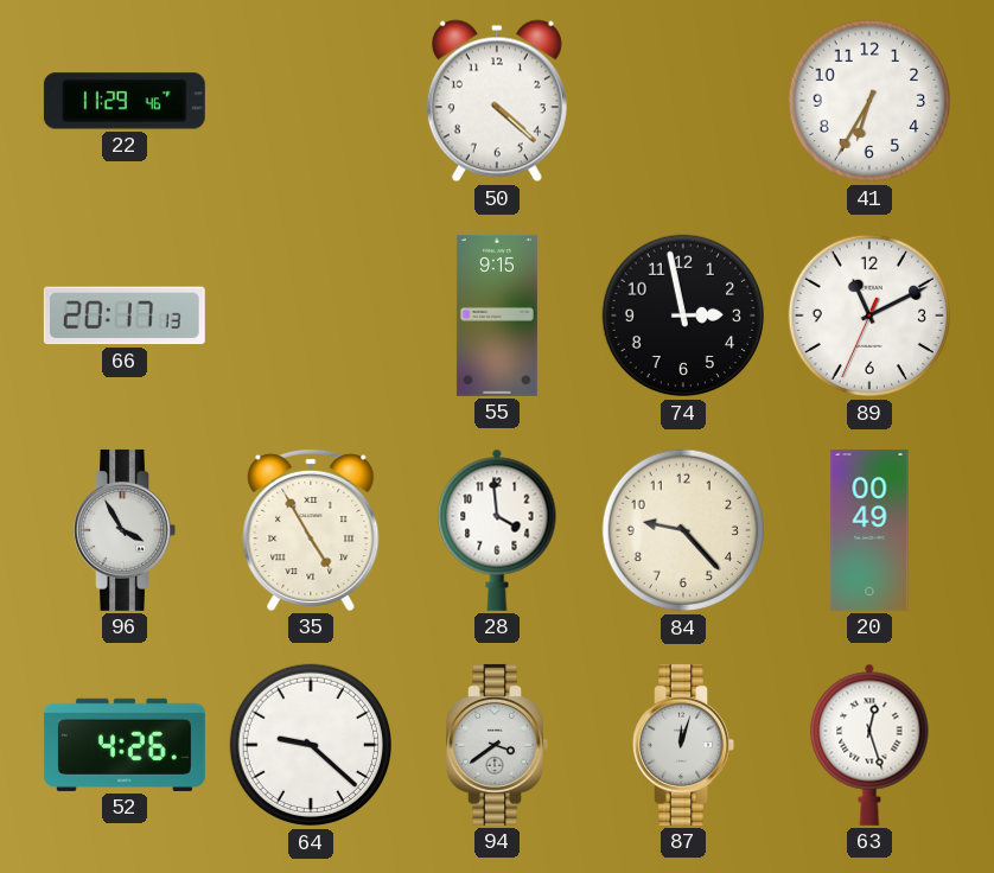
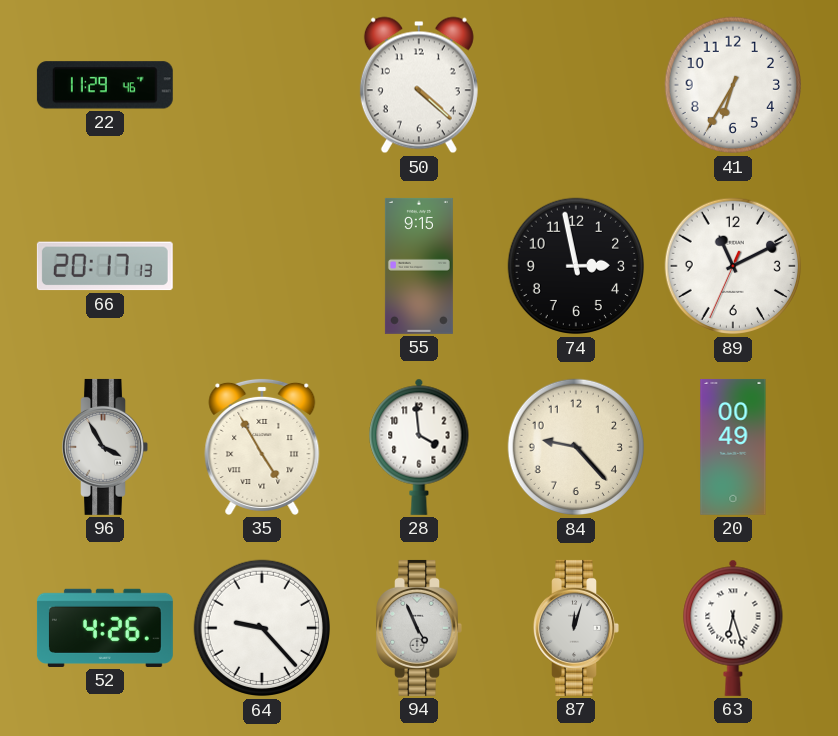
64: 9:22 -> 9:23 (261, 628)
94: 3:39 -> 4:56 (419, 628)
63: 12:27 -> 6:27 (733, 628)
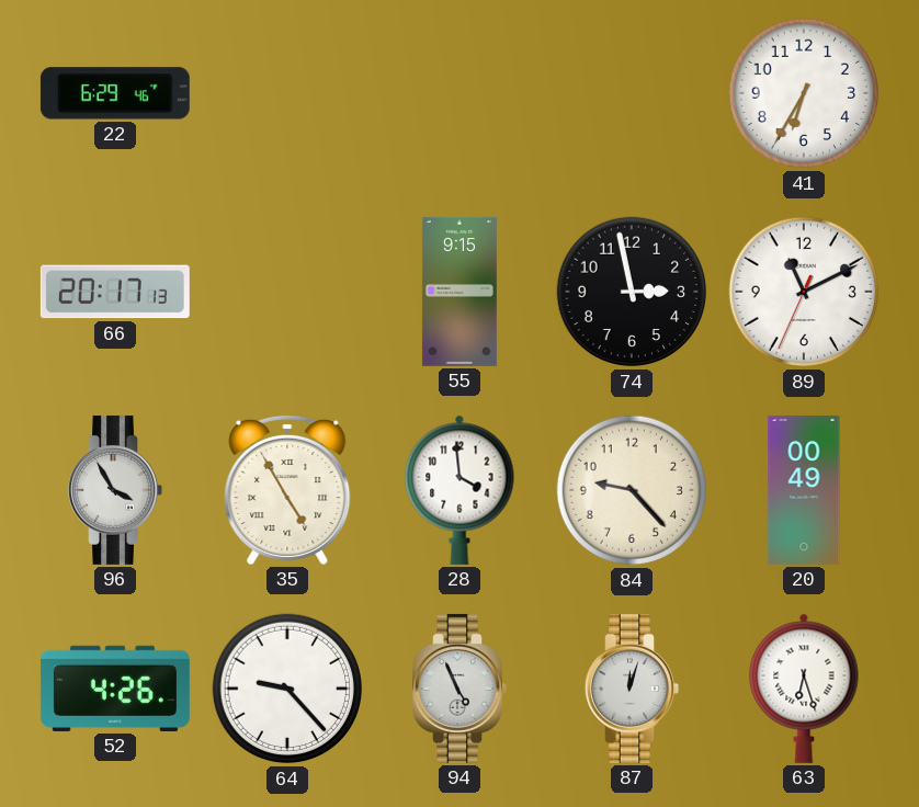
22: 11:29 -> 6:29 (115, 93)
50: 4:22 -> none (419, 85)
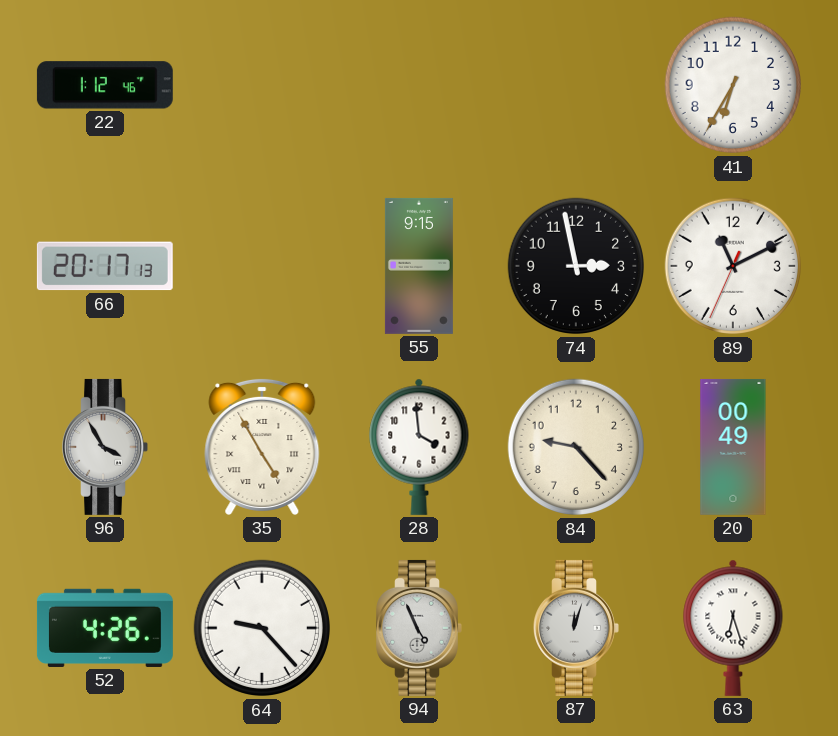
22: 6:29 -> 1:12 (105, 85)
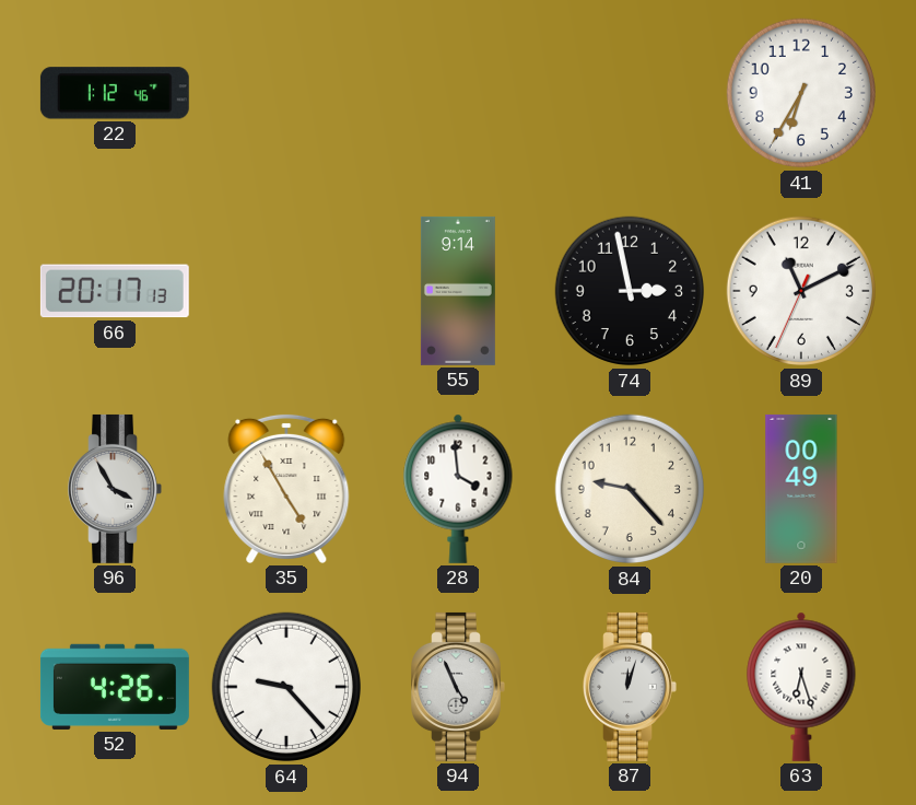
55: 9:15 -> 9:14 (458, 291)
